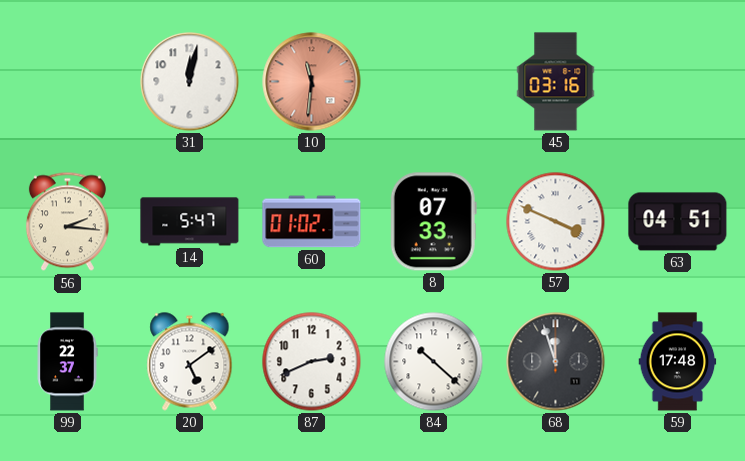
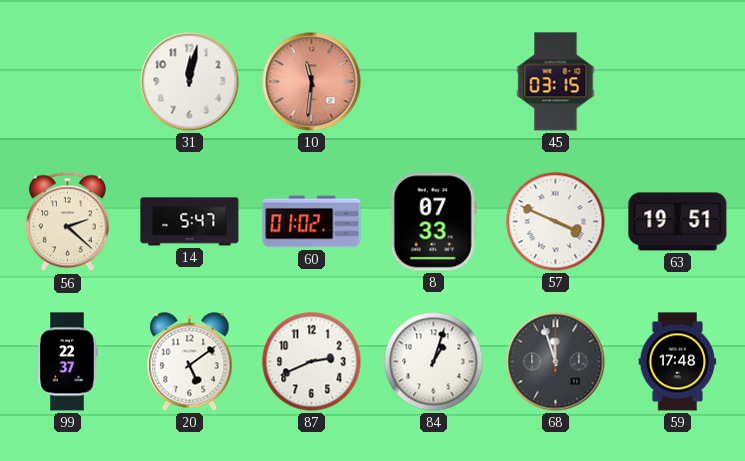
45: 03:16 -> 03:15 (556, 82)
56: 2:16 -> 2:22 (67, 222)
63: 04:51 -> 19:51 (678, 222)
84: 10:22 -> 1:03 (434, 362)
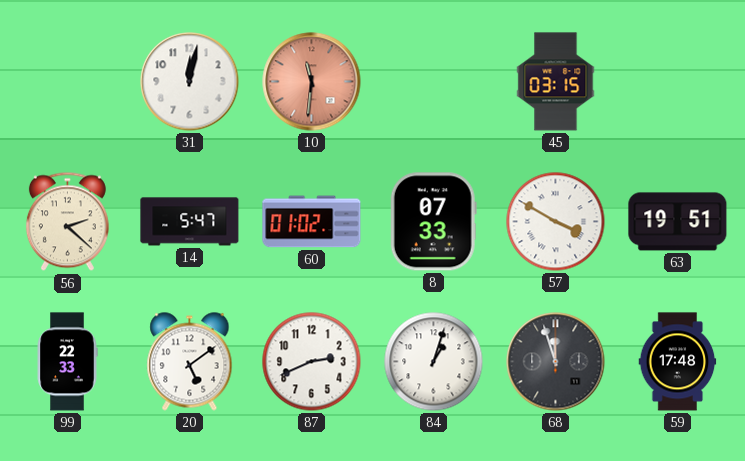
57: 3:49 -> 3:50 (556, 222)
99: 22:37 -> 22:33 (67, 362)
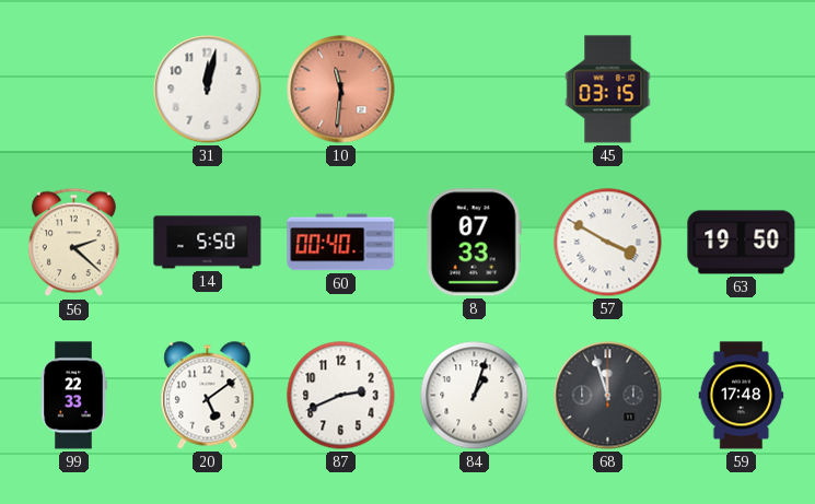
14: 5:47 -> 5:50 (208, 243)
60: 01:02 -> 00:40 (341, 243)
63: 19:51 -> 19:50 (742, 243)
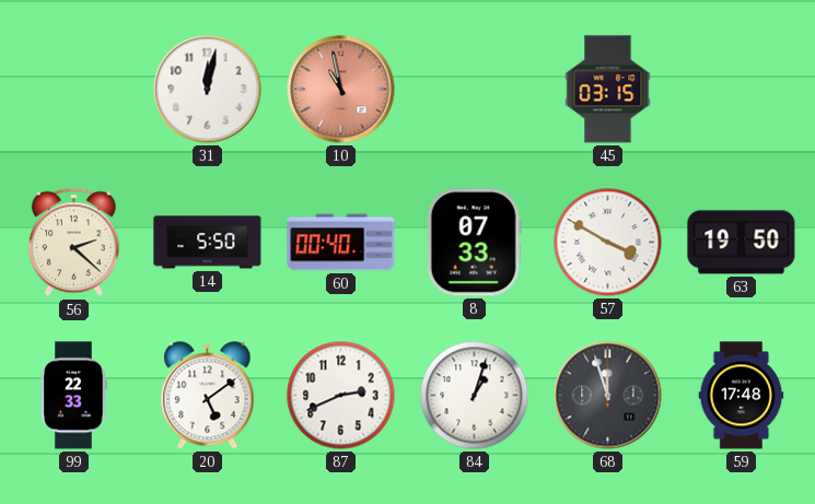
10: 11:31 -> 10:58 (341, 90)
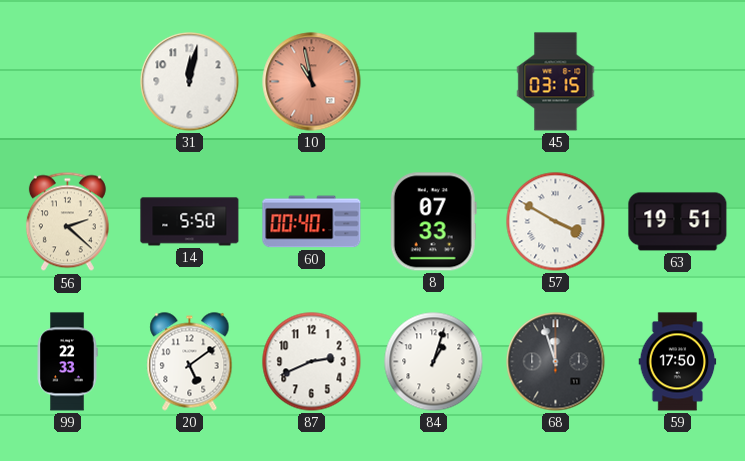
63: 19:50 -> 19:51 (678, 222)
59: 17:48 -> 17:50 (678, 362)
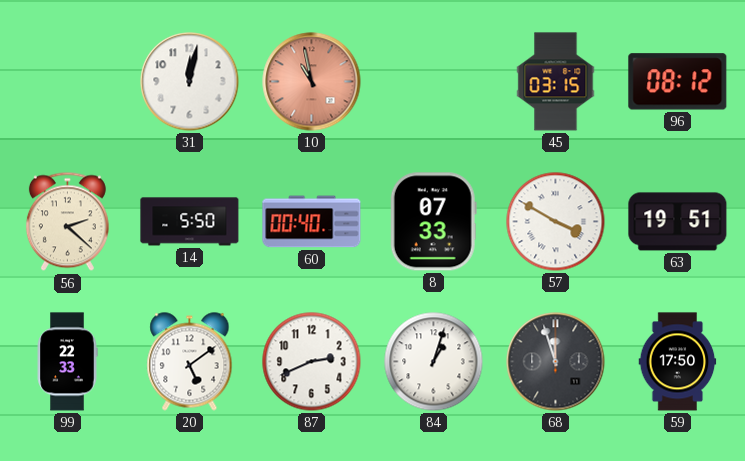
96: none -> 08:12 (678, 82)
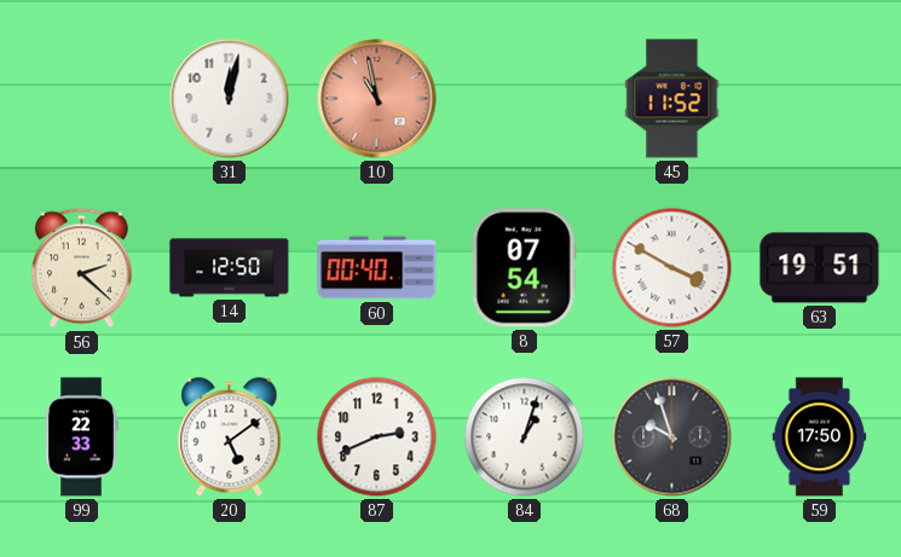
45: 03:15 -> 11:52 (672, 99)
96: 08:12 -> none (678, 82)
14: 5:50 -> 12:50 (230, 268)
8: 07:33 -> 07:54 (524, 268)
68: 11:57 -> 9:57 (672, 437)
